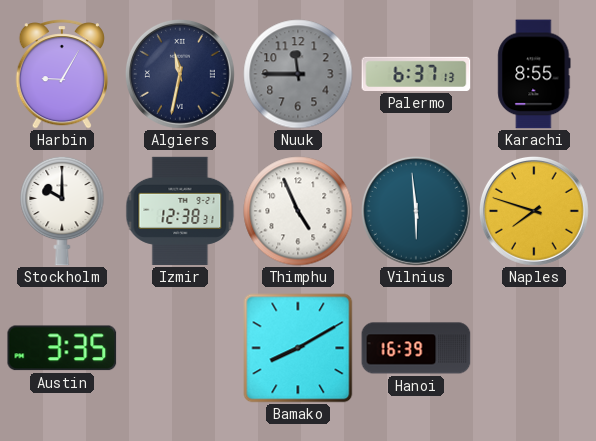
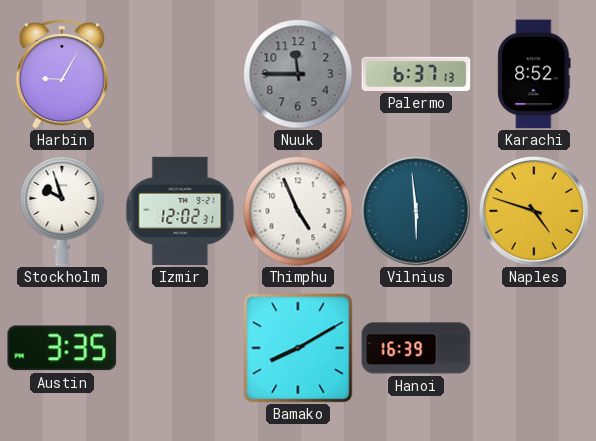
Algiers: 11:32 -> none (180, 74)
Karachi: 8:55 -> 8:52 (534, 74)
Stockholm: 10:00 -> 9:57 (62, 211)
Izmir: 12:38 -> 12:02 (180, 211)
Naples: 7:48 -> 4:48 (534, 211)
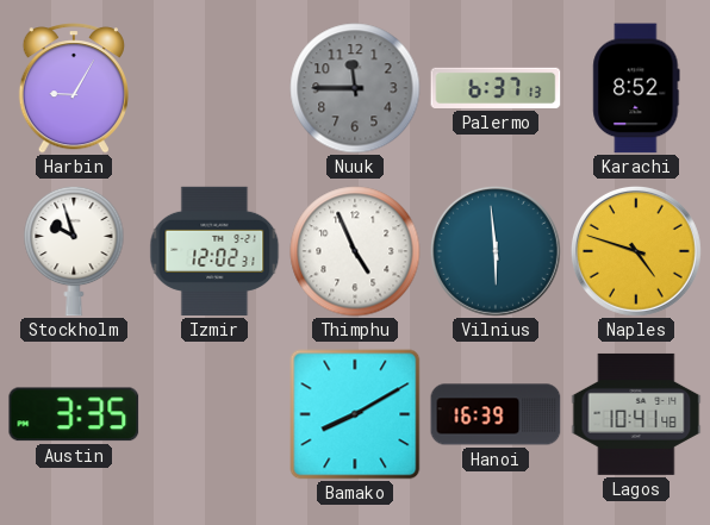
Lagos: none -> 10:41 (636, 414)
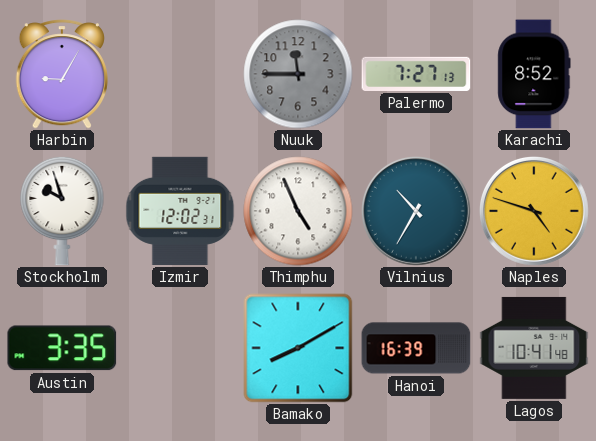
Palermo: 6:37 -> 7:27 (416, 74)
Vilnius: 5:59 -> 10:35 (416, 211)
